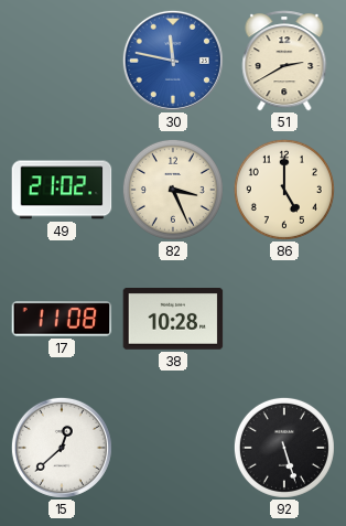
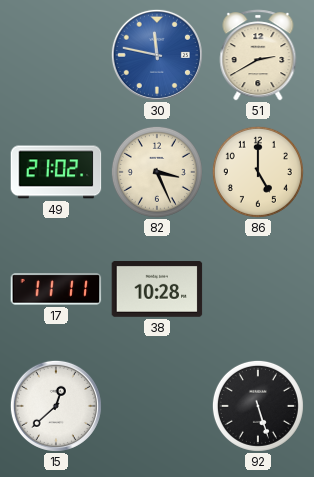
17: 11:08 -> 11:11 (56, 289)
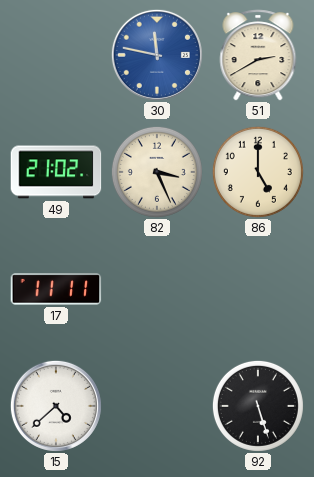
38: 10:28 -> none (157, 290)
15: 12:38 -> 4:38 (56, 406)
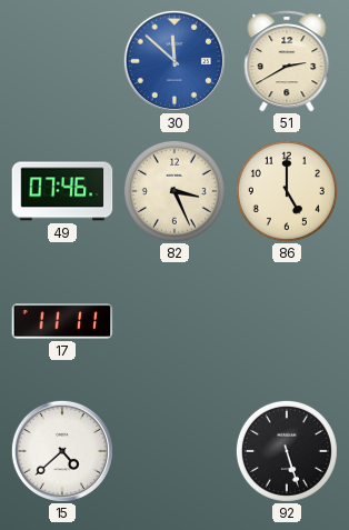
30: 11:47 -> 11:52 (174, 61)
49: 21:02 -> 07:46 (62, 191)
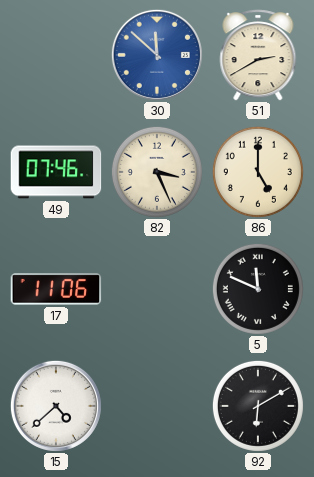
17: 11:11 -> 11:06 (56, 289)
5: none -> 11:49 (258, 289)
92: 5:27 -> 6:10 (258, 406)
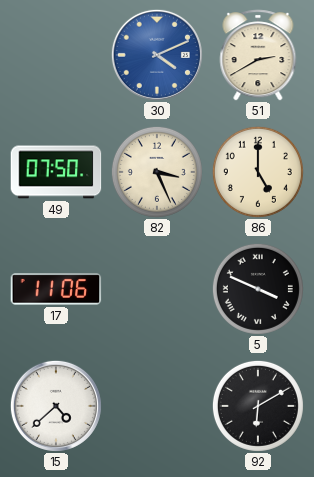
30: 11:52 -> 4:11 (157, 55)
49: 07:46 -> 07:50 (56, 172)
5: 11:49 -> 3:49 (258, 289)
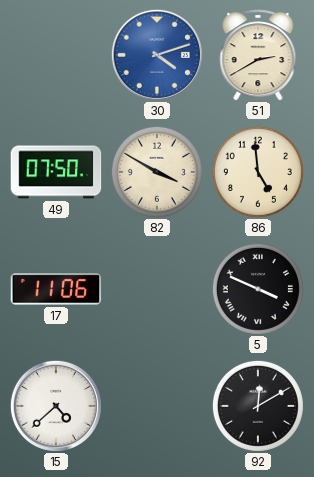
30: 4:11 -> 4:12 (157, 55)
82: 3:26 -> 3:50 (157, 172)
86: 5:00 -> 4:59 (258, 172)
92: 6:10 -> 12:10 (258, 406)
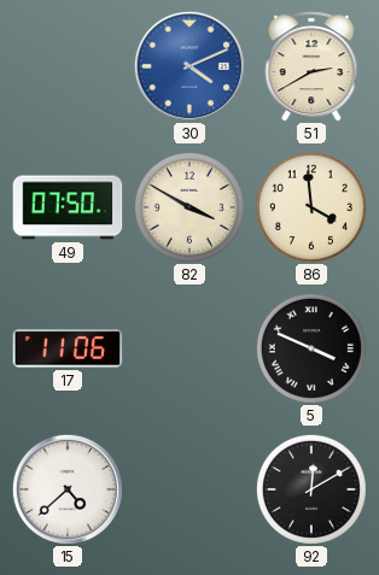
30: 4:12 -> 4:11 (189, 66)
86: 4:59 -> 3:59 (311, 207)
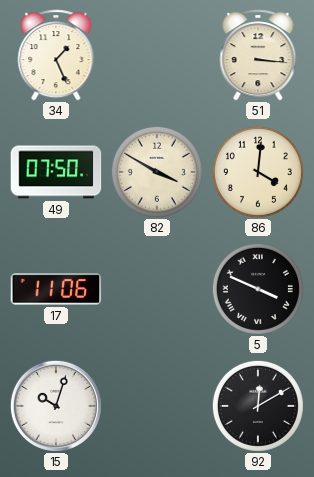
34: none -> 1:26 (56, 55)
30: 4:11 -> none (189, 66)
51: 2:40 -> 3:16 (258, 55)
86: 3:59 -> 4:01 (258, 172)
15: 4:38 -> 10:03 (56, 406)
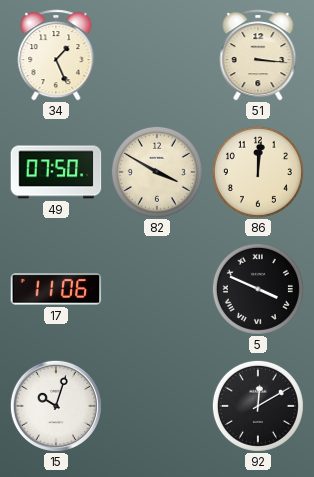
86: 4:01 -> 12:01 (258, 172)
